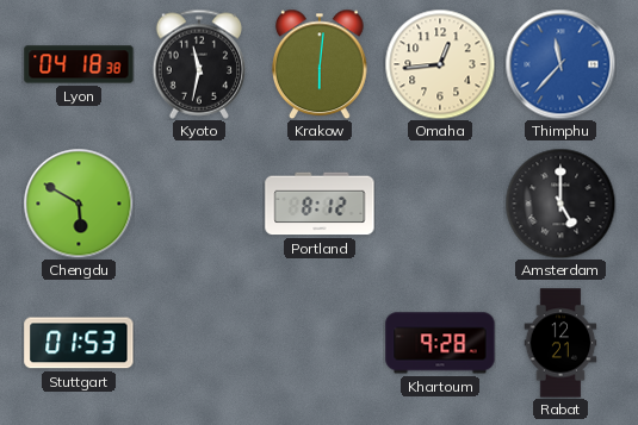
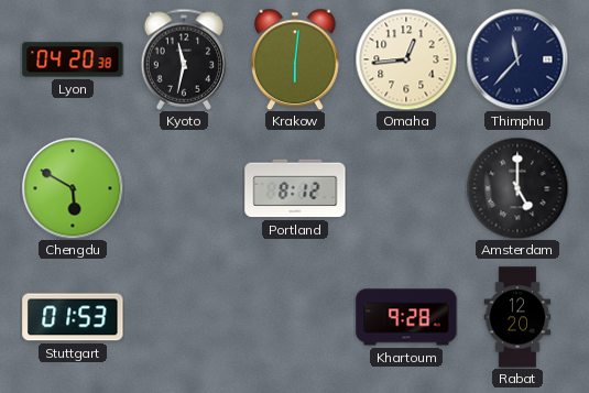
Lyon: 04:18 -> 04:20 (73, 59)
Thimphu dial: blue -> navy (517, 59)
Rabat: 12:21 -> 12:20 (517, 317)
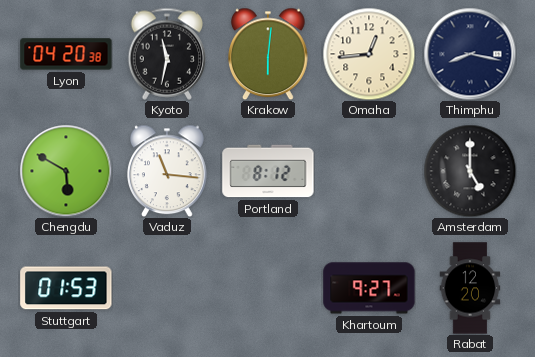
Thimphu: 11:37 -> 8:17 (470, 54)
Vaduz: none -> 11:16 (168, 171)
Khartoum: 9:28 -> 9:27 (369, 288)
